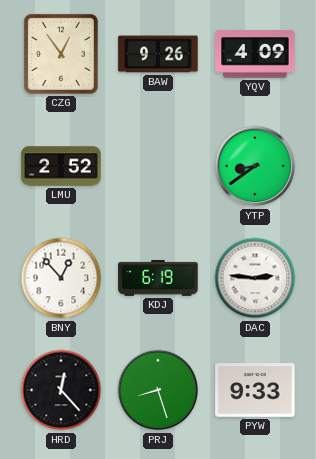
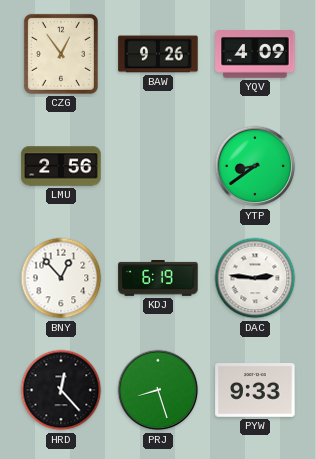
LMU: 2:52 -> 2:56 (61, 166)
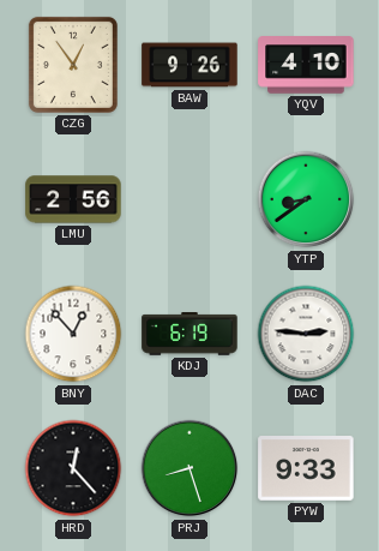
YQV: 4:09 -> 4:10 (306, 65)
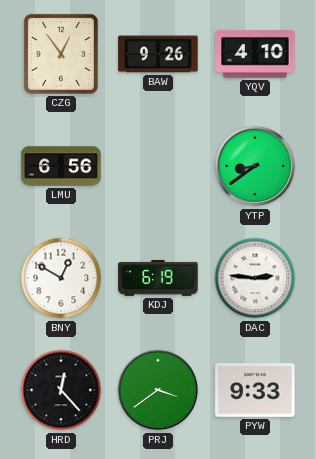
LMU: 2:56 -> 6:56 (61, 166)
BNY: 12:53 -> 12:50 (61, 278)
PRJ: 8:27 -> 3:39 (158, 390)
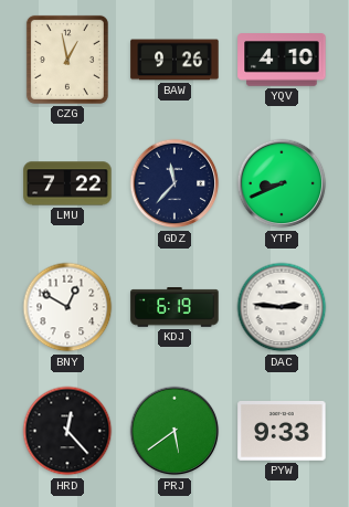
CZG: 12:54 -> 12:58 (67, 60)
LMU: 6:56 -> 7:22 (67, 183)
GDZ: none -> 11:37 (174, 183)
YTP: 8:39 -> 8:41 (282, 183)
PRJ: 3:39 -> 5:39 (174, 431)
